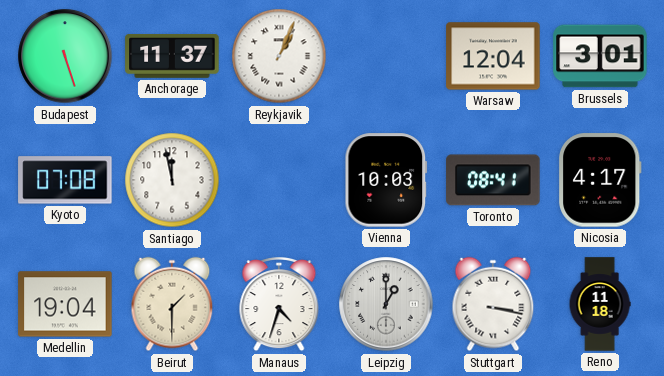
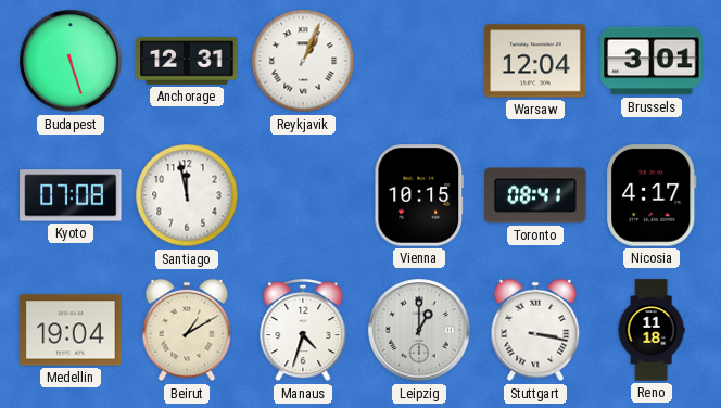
Anchorage: 11:37 -> 12:31 (187, 62)
Vienna: 10:03 -> 10:15 (419, 195)
Beirut: 1:30 -> 1:10 (187, 330)
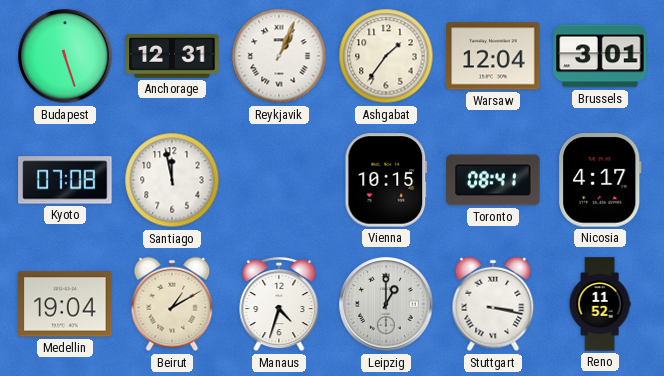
Ashgabat: none -> 1:36 (386, 56)
Reno: 11:18 -> 11:52 (600, 304)
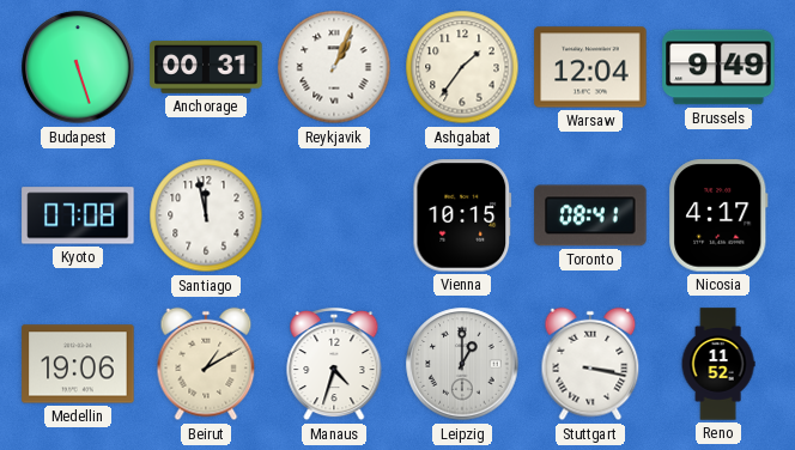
Anchorage: 12:31 -> 00:31 (206, 68)
Brussels: 3:01 -> 9:49 (718, 67)
Medellin: 19:04 -> 19:06 (78, 364)
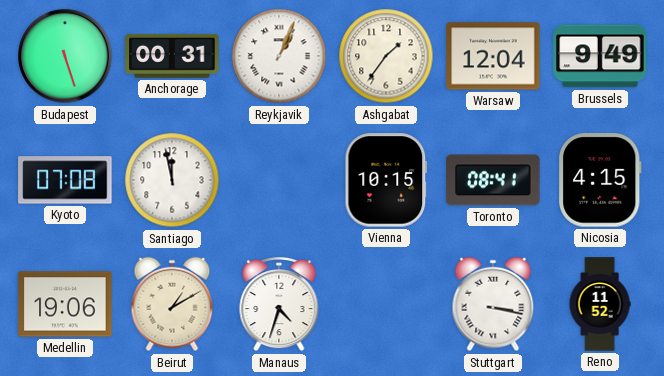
Nicosia: 4:17 -> 4:15 (601, 180)
Leipzig: 1:00 -> none (462, 364)
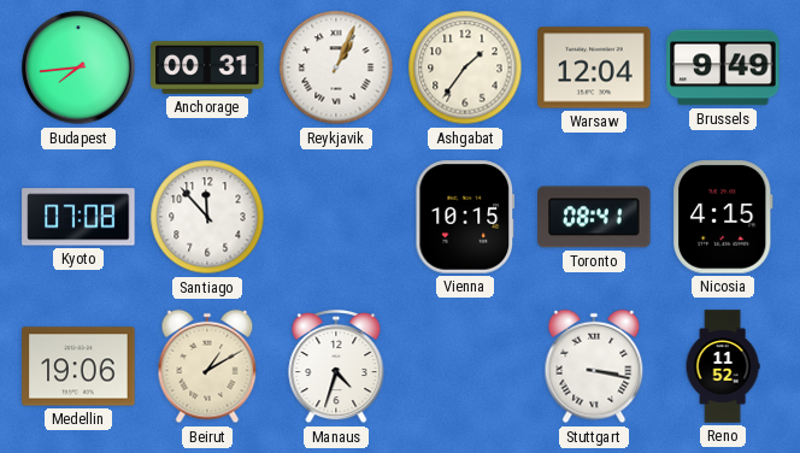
Budapest: 5:27 -> 7:44 (78, 67)
Santiago: 11:58 -> 11:53 (207, 217)
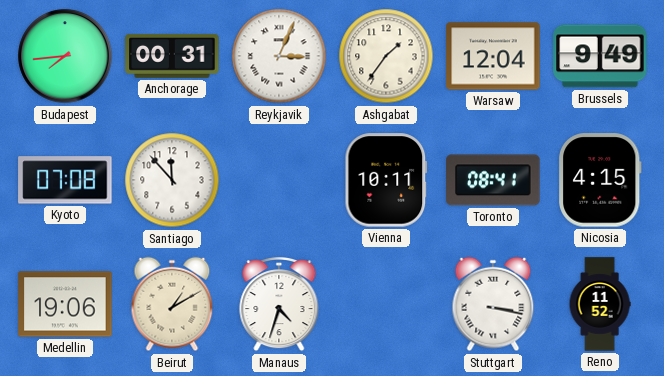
Reykjavik: 1:04 -> 3:04 (279, 56)
Vienna: 10:15 -> 10:11 (386, 180)
